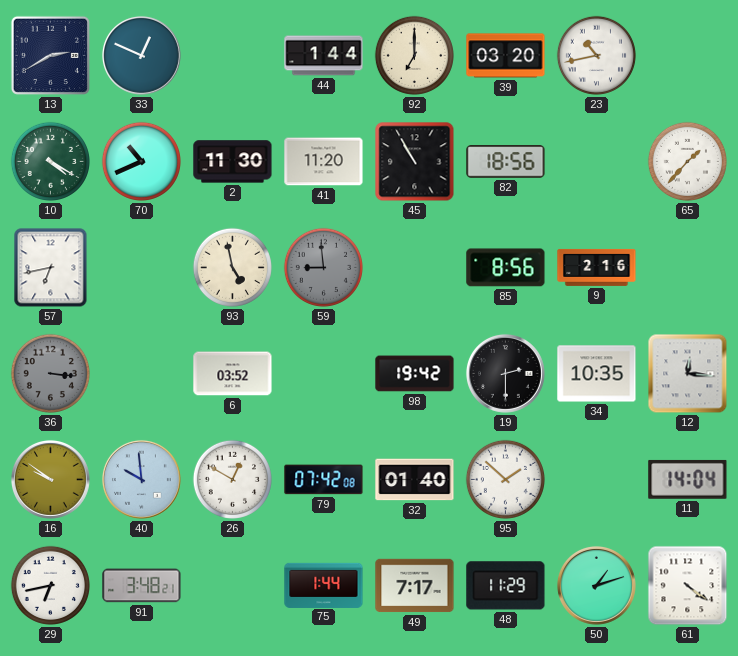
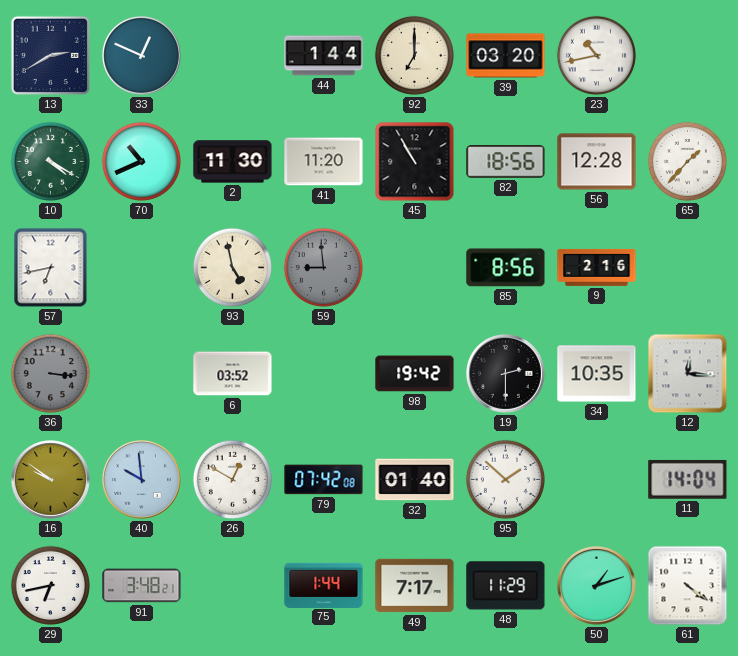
56: none -> 12:28 (597, 162)
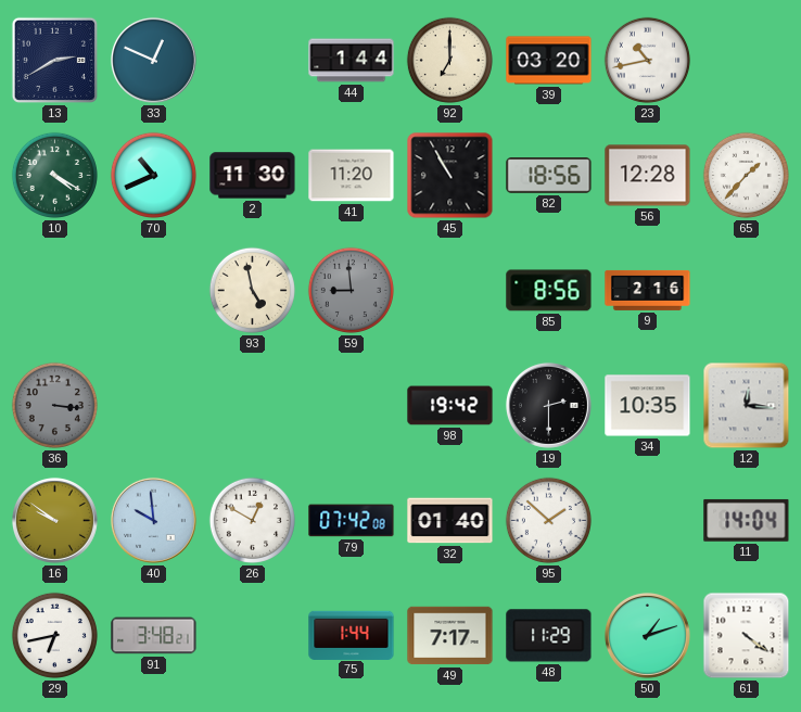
57: 6:43 -> none (51, 268)
6: 03:52 -> none (233, 374)
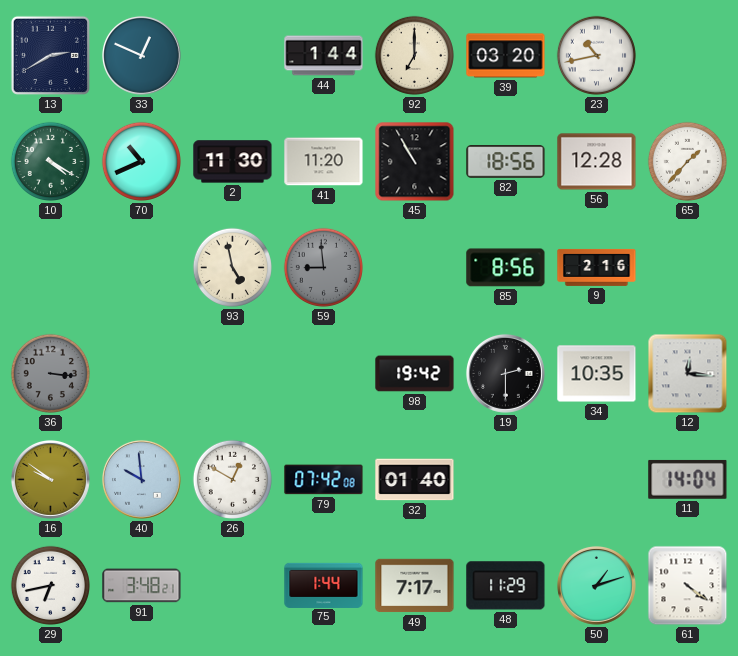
95: 1:52 -> none (548, 520)
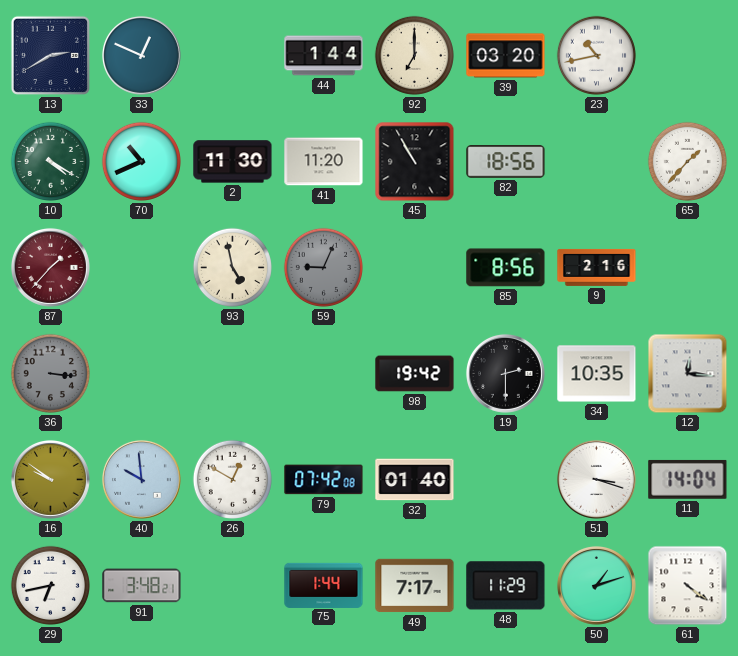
56: 12:28 -> none (597, 162)
87: none -> 1:37 (50, 267)
59: 8:59 -> 9:04 (323, 267)
51: none -> 3:18 (596, 479)
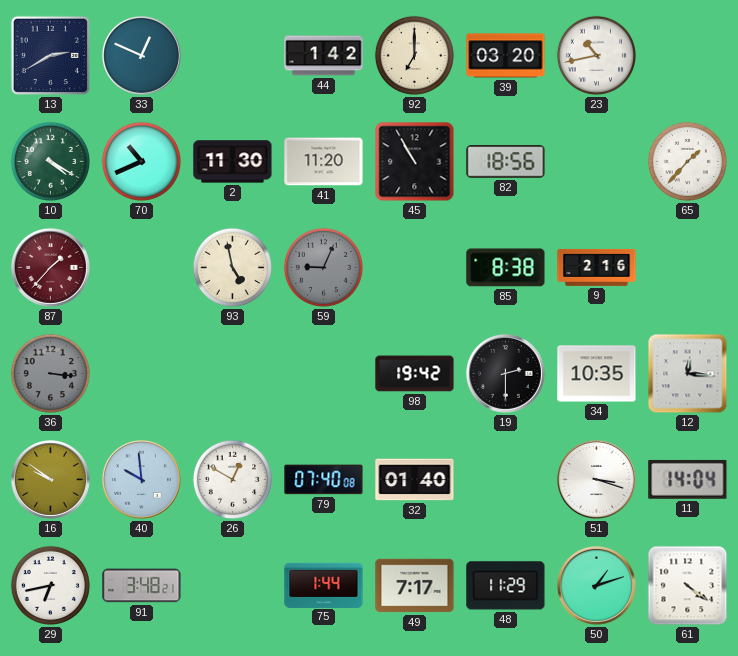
44: 1:44 -> 1:42 (324, 56)
85: 8:56 -> 8:38 (506, 268)
79: 07:42 -> 07:40 (324, 480)
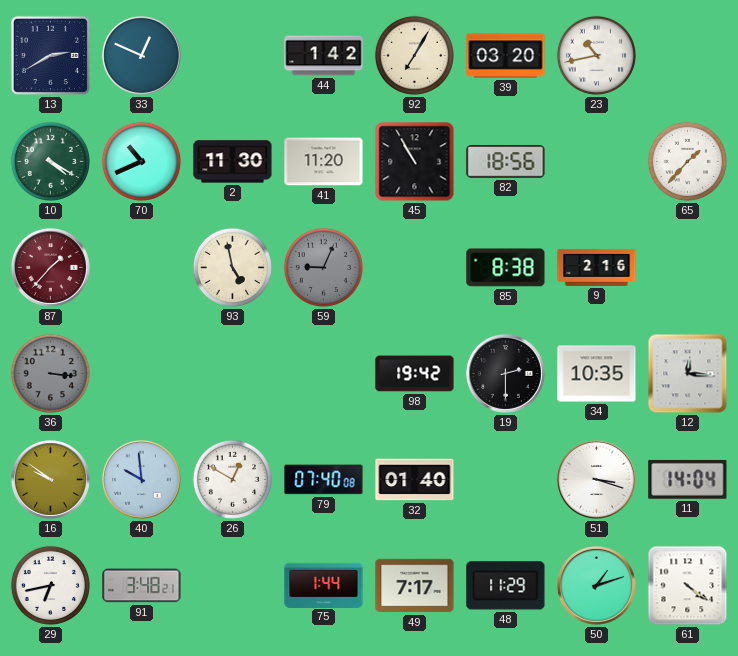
92: 7:00 -> 7:05 (414, 55)
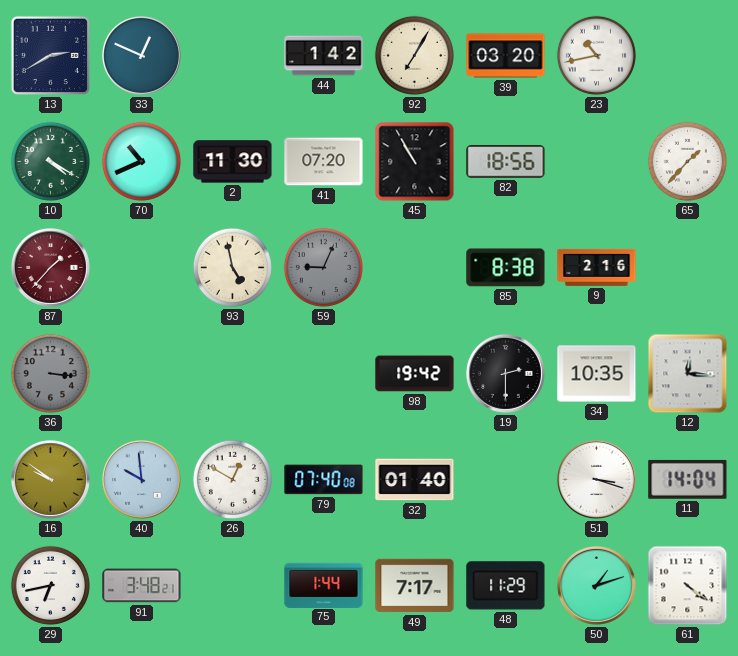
41: 11:20 -> 07:20 (324, 162)
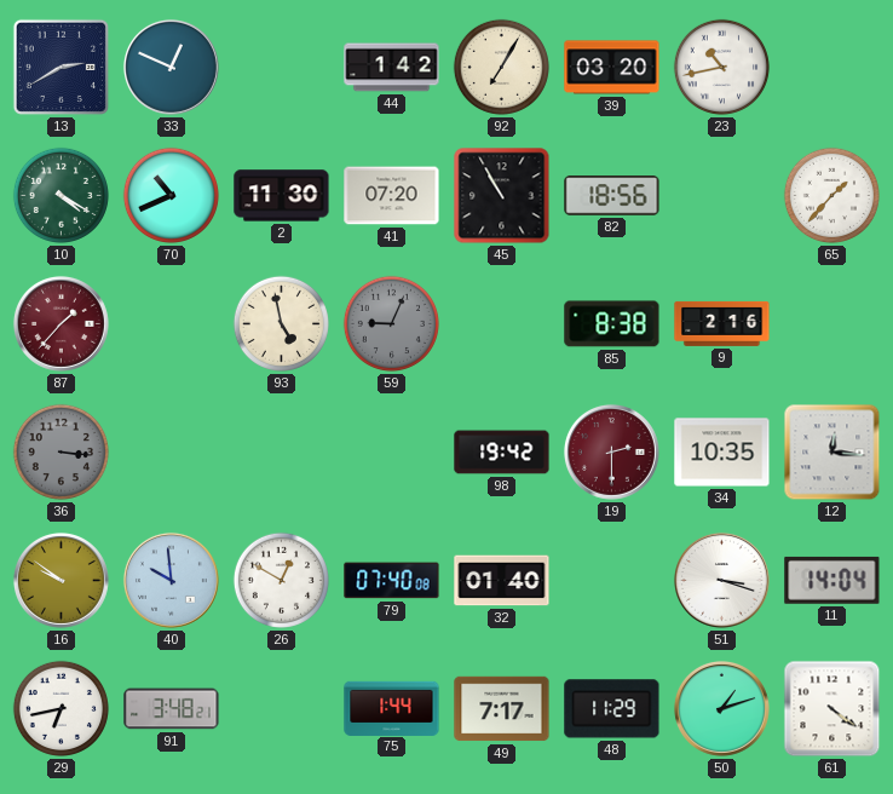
19 dial: black -> burgundy (611, 451)
